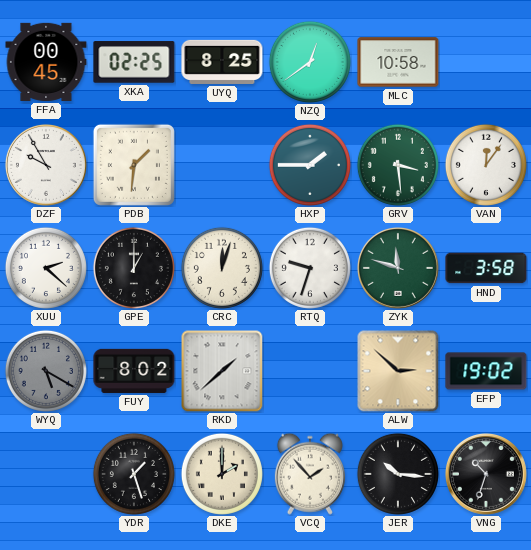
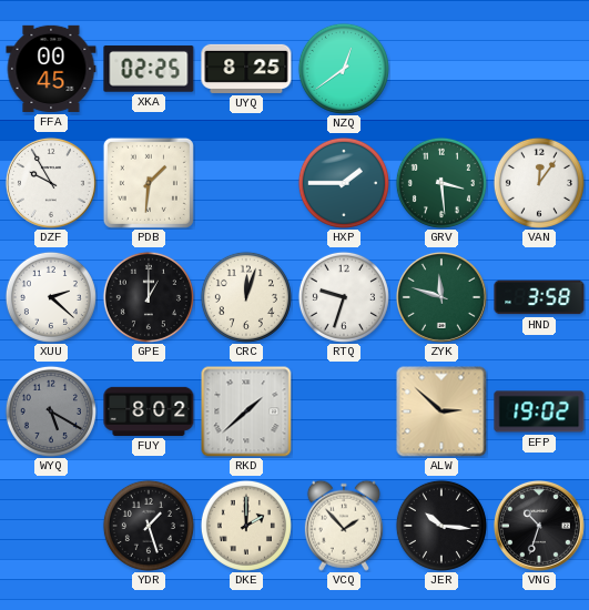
MLC: 10:58 -> none (398, 62)
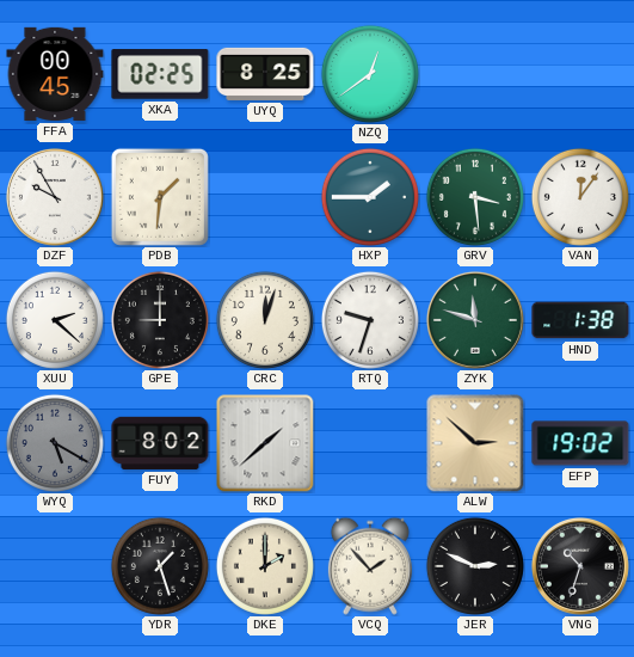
GPE: 1:00 -> 9:00 (160, 320)
HND: 3:58 -> 1:38 (580, 320)
JER: 10:16 -> 2:49 (475, 566)
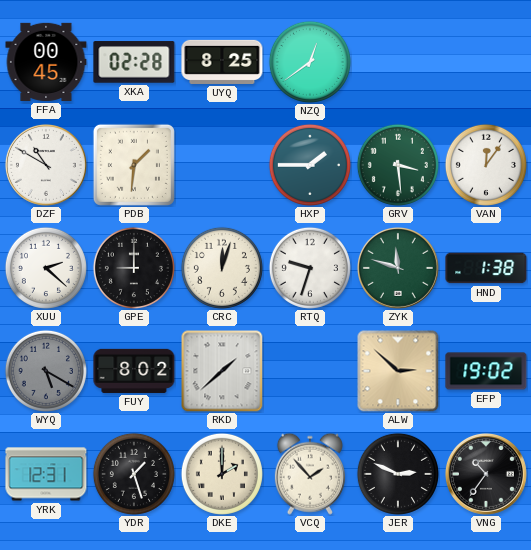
XKA: 02:25 -> 02:28 (134, 62)
DZF: 9:55 -> 10:50 (46, 165)
YRK: none -> 12:31 (46, 474)
VNG: 10:33 -> 10:36 (486, 474)
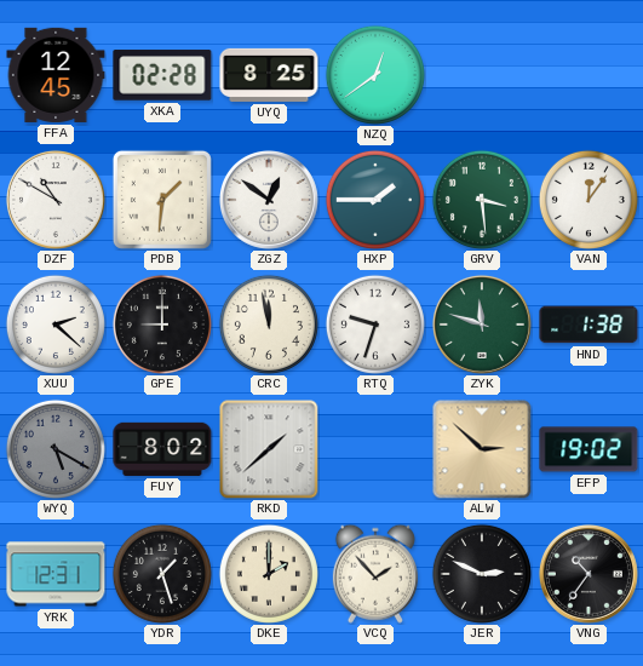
FFA: 00:45 -> 12:45 (56, 75)
ZGZ: none -> 12:51 (269, 200)
CRC: 12:03 -> 11:58 (269, 325)
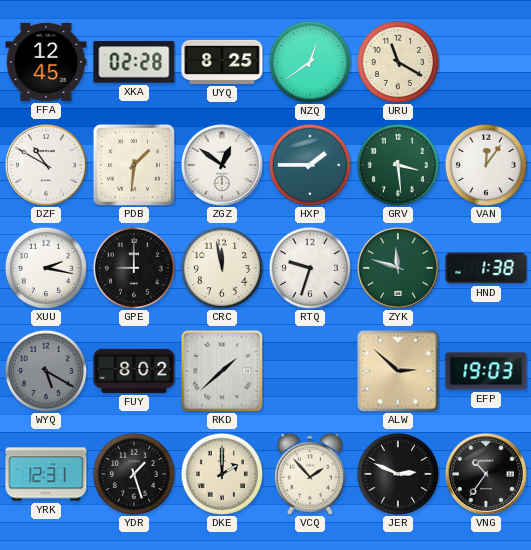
URU: none -> 11:20 (398, 62)
XUU: 2:22 -> 2:17 (46, 268)
EFP: 19:02 -> 19:03 (486, 371)
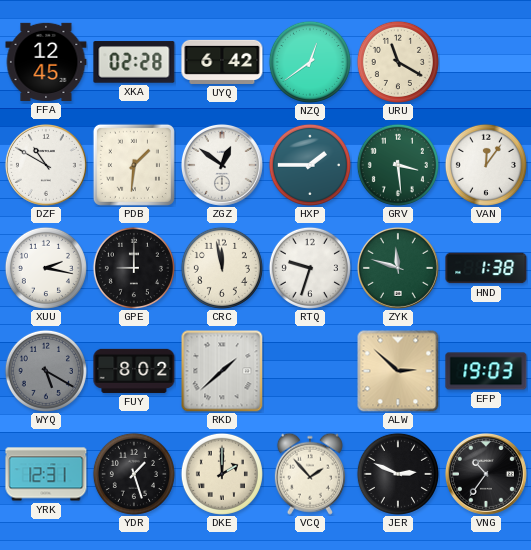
UYQ: 8:25 -> 6:42 (222, 62)
